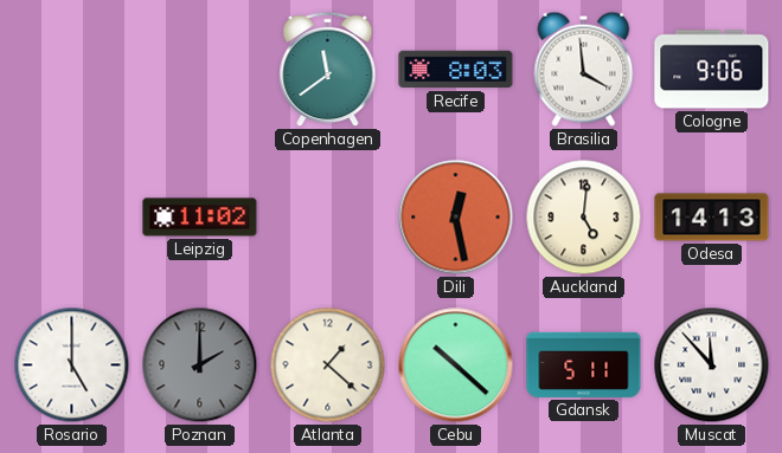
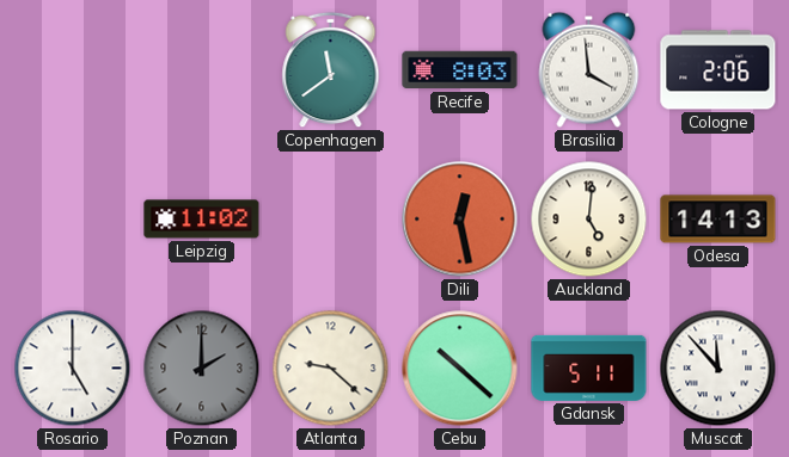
Cologne: 9:06 -> 2:06 (718, 70)
Atlanta: 1:22 -> 9:22 (331, 369)
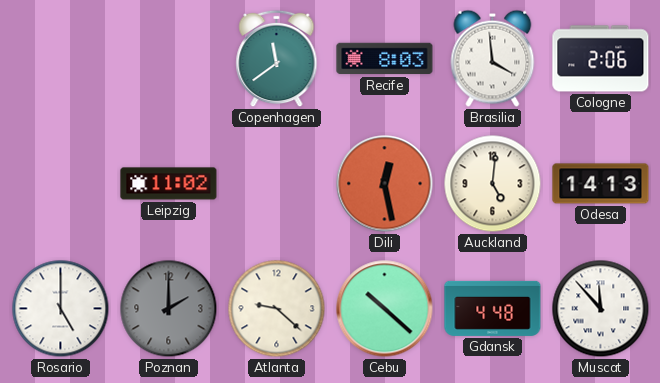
Gdansk: 5:11 -> 4:48 (493, 308)
